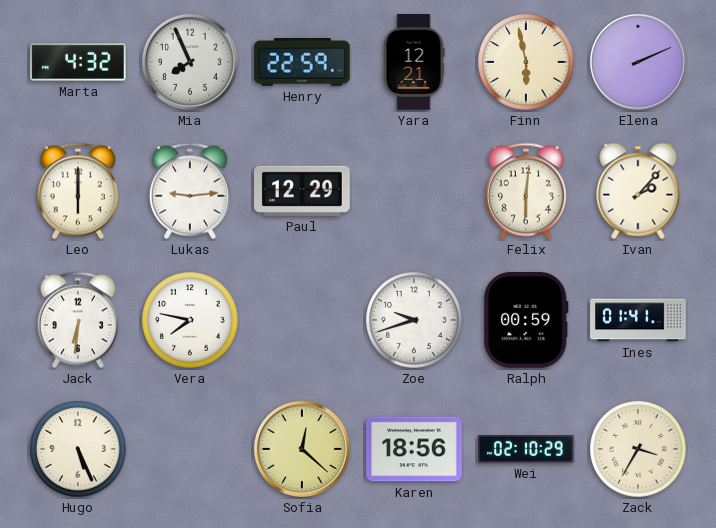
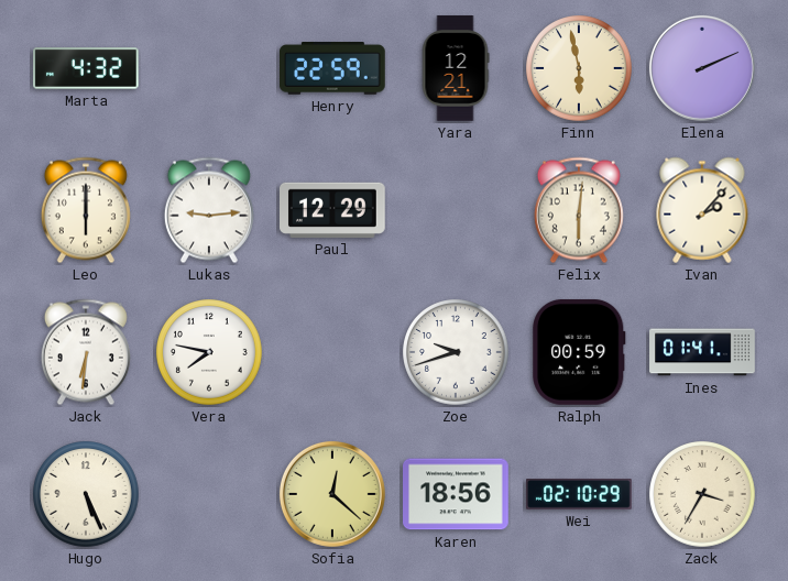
Mia: 7:56 -> none (190, 62)
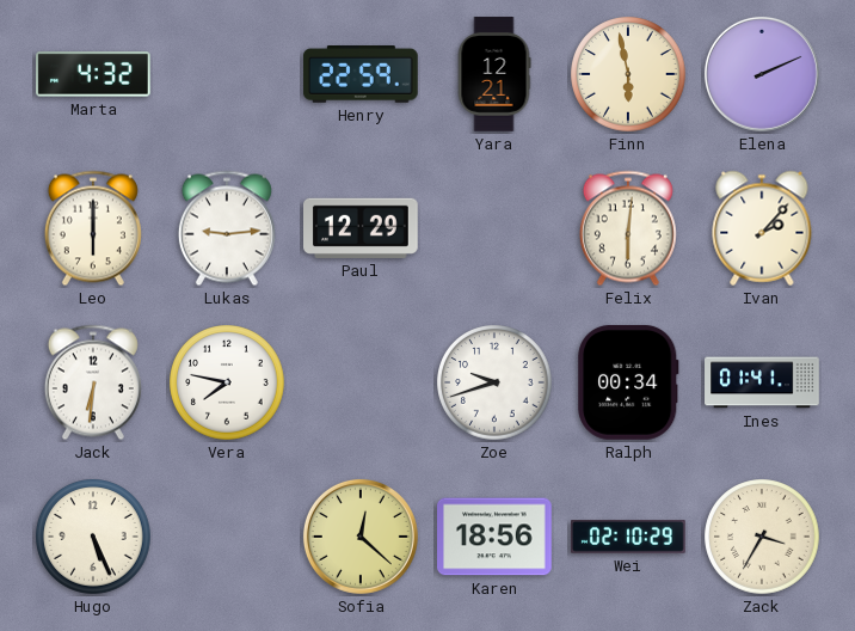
Ralph: 00:59 -> 00:34 (629, 382)
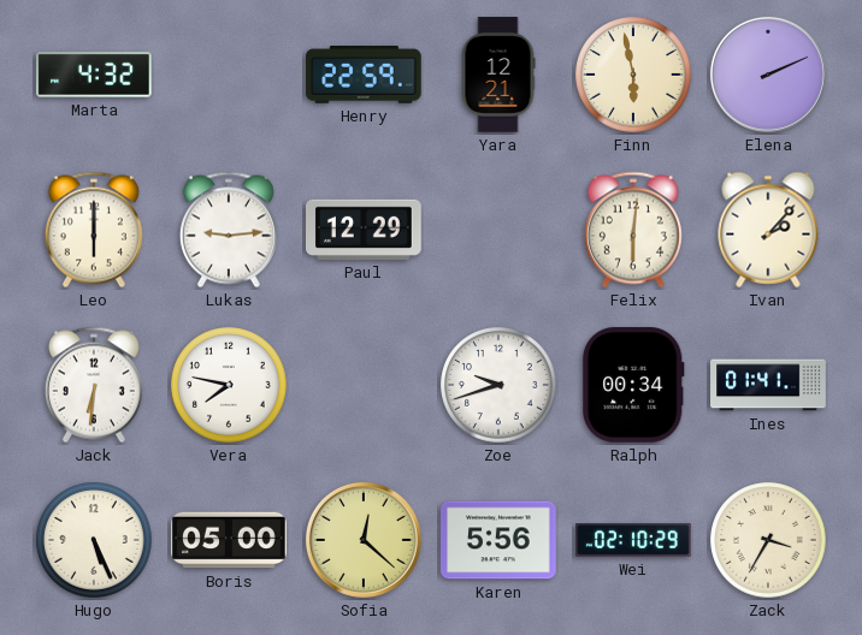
Boris: none -> 05:00 (229, 540)
Karen: 18:56 -> 5:56 (500, 540)
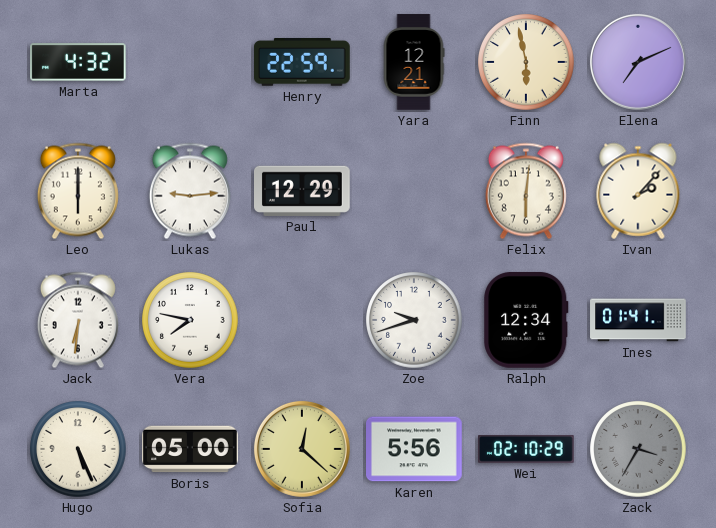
Elena: 2:11 -> 7:11 (638, 62)
Ralph: 00:34 -> 12:34 (527, 320)
Zack dial: cream -> grey (638, 449)
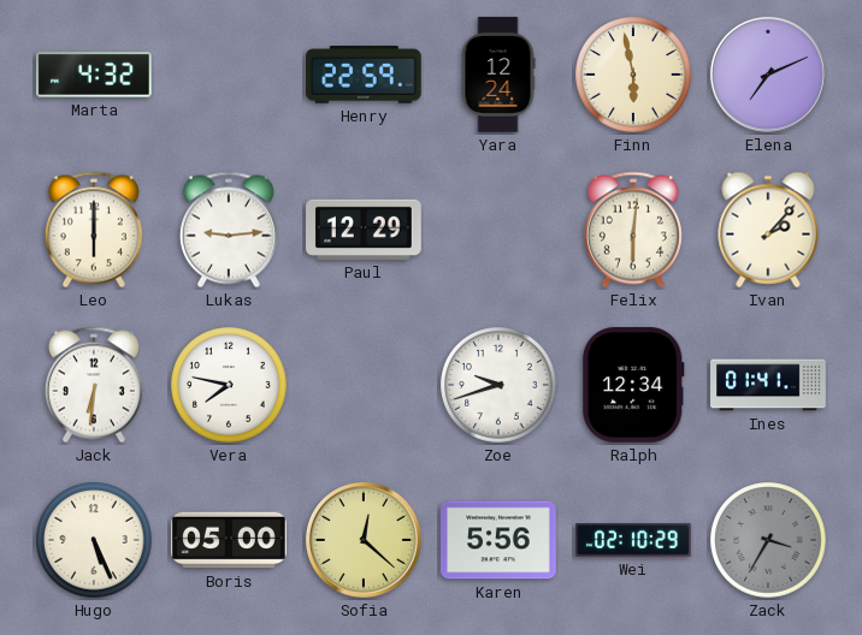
Yara: 12:21 -> 12:24 (498, 75)
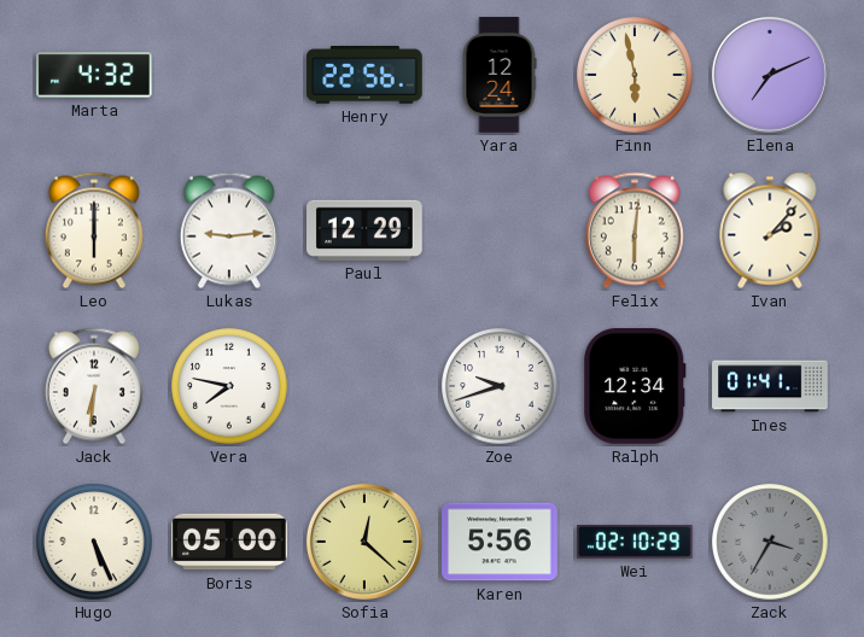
Henry: 22:59 -> 22:56 (366, 76)
